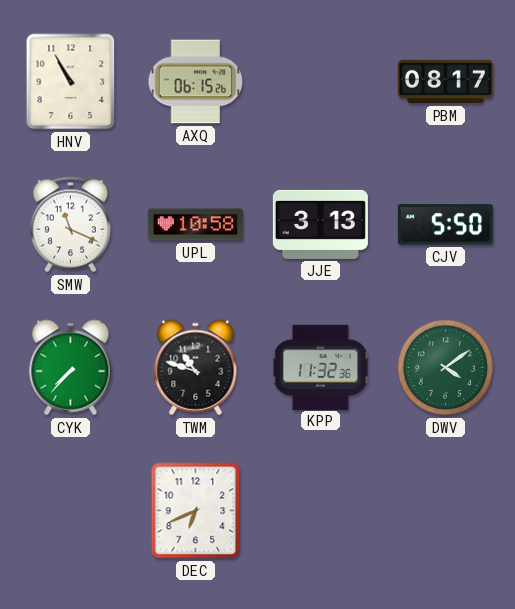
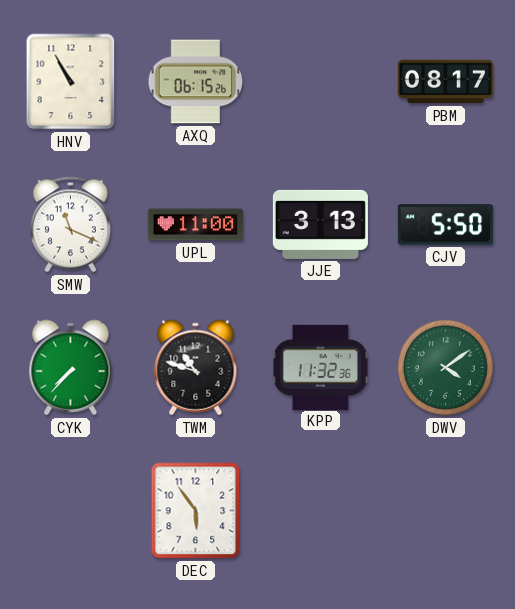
UPL: 10:58 -> 11:00 (195, 225)
DEC: 6:41 -> 5:54 (196, 511)
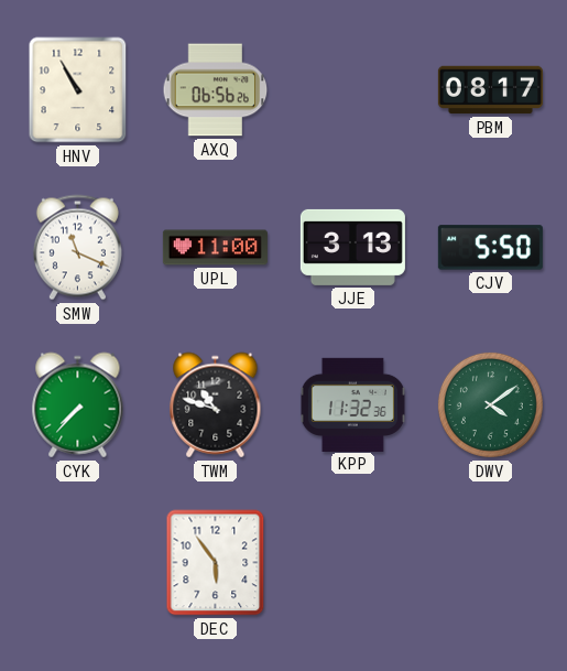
AXQ: 06:15 -> 06:56 (216, 90)
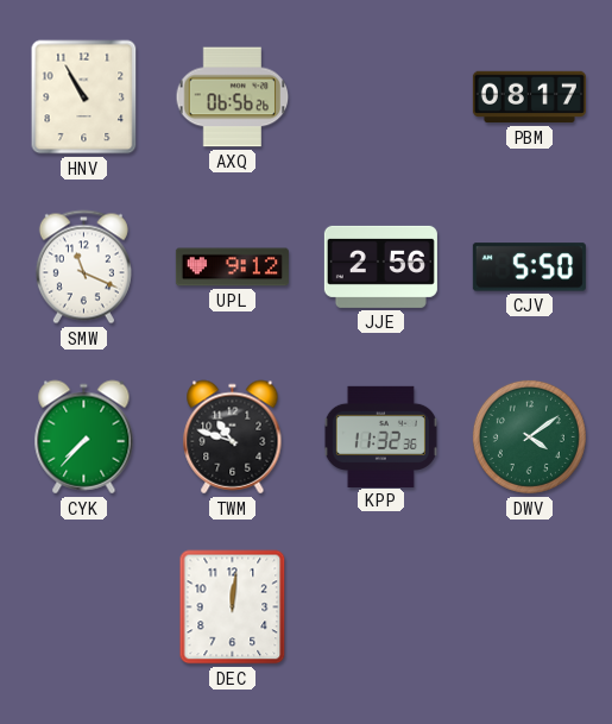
UPL: 11:00 -> 9:12 (232, 267)
JJE: 3:13 -> 2:56 (380, 266)
DEC: 5:54 -> 12:01 (233, 607)
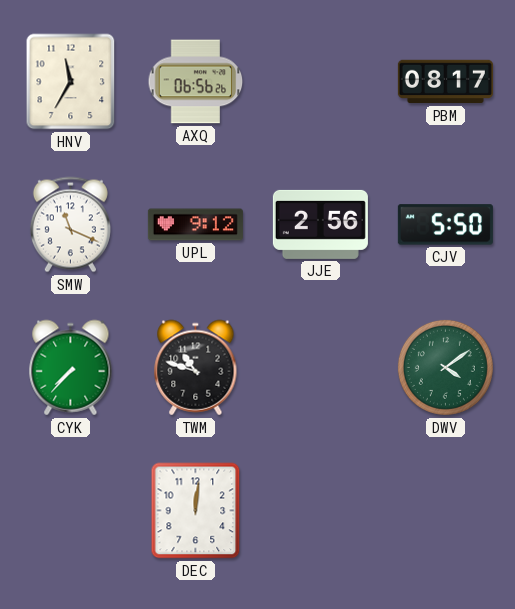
HNV: 10:55 -> 11:35 (71, 82)
KPP: 11:32 -> none (380, 436)
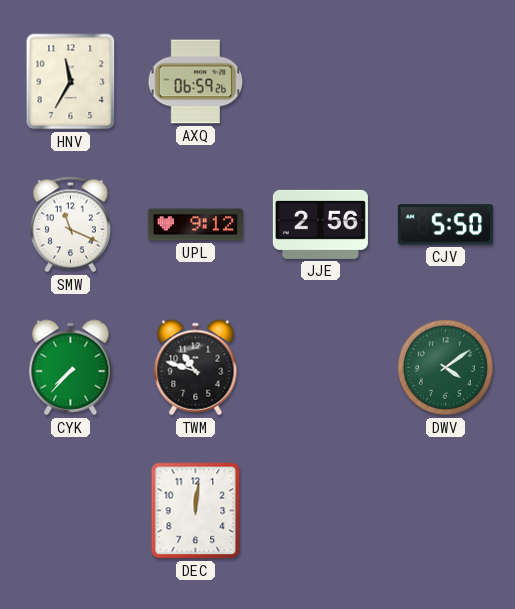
AXQ: 06:56 -> 06:59 (196, 82)
PBM: 08:17 -> none (445, 82)
